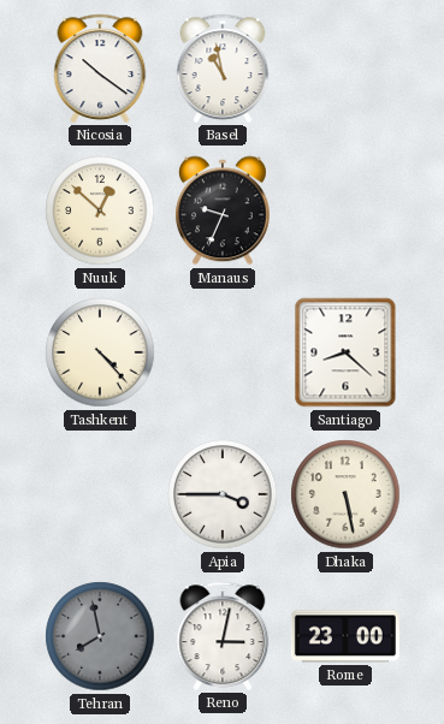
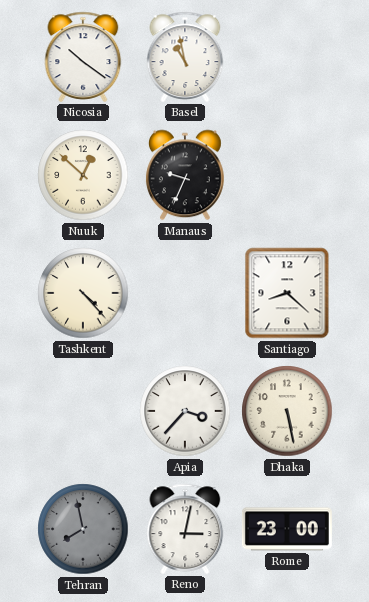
Apia: 3:45 -> 3:37 (185, 411)
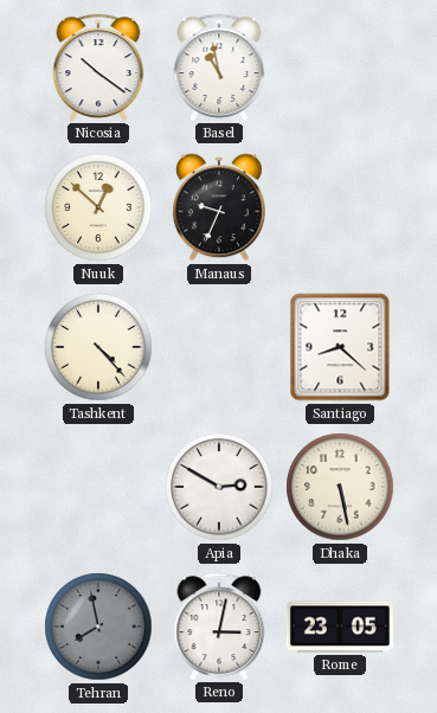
Apia: 3:37 -> 2:50 (219, 487)
Rome: 23:00 -> 23:05 (340, 627)
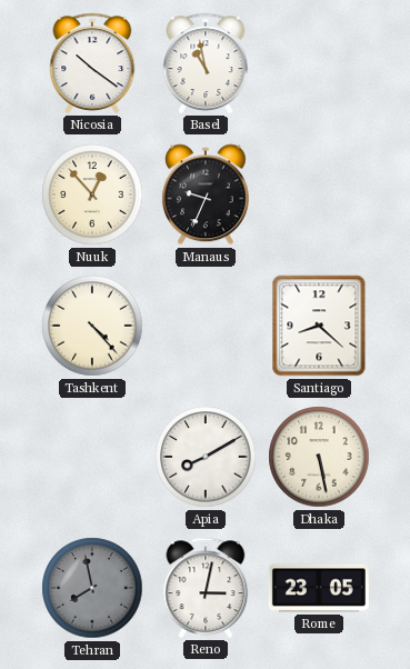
Nuuk: 12:52 -> 12:53 (92, 194)
Apia: 2:50 -> 8:10 (206, 457)
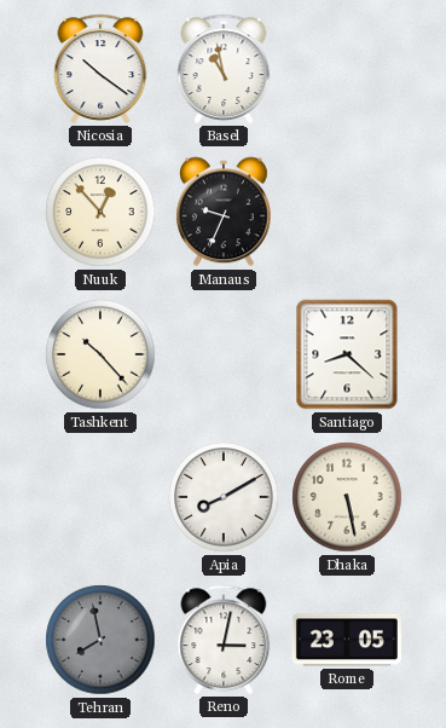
Tashkent: 4:23 -> 10:23 (100, 354)
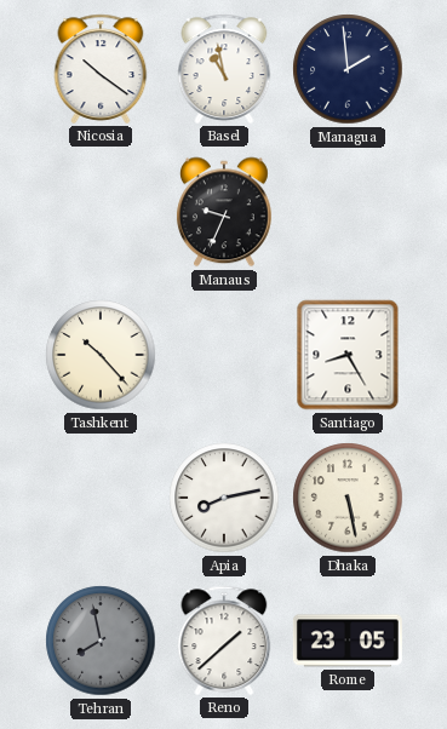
Managua: none -> 1:59 (348, 69)
Nuuk: 12:53 -> none (100, 212)
Santiago: 8:22 -> 8:25 (348, 355)
Apia: 8:10 -> 8:13 (224, 498)
Reno: 3:02 -> 1:38 (224, 641)
